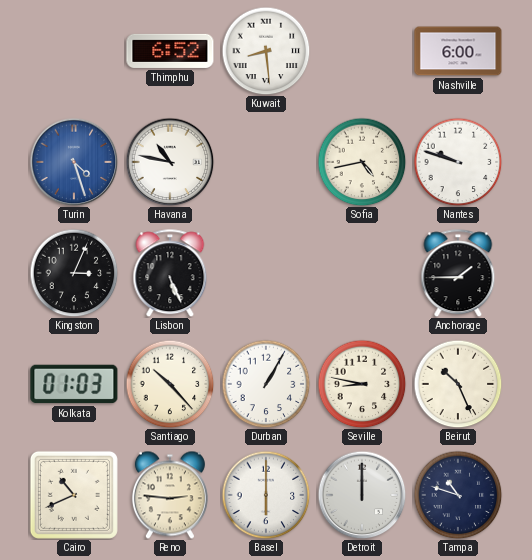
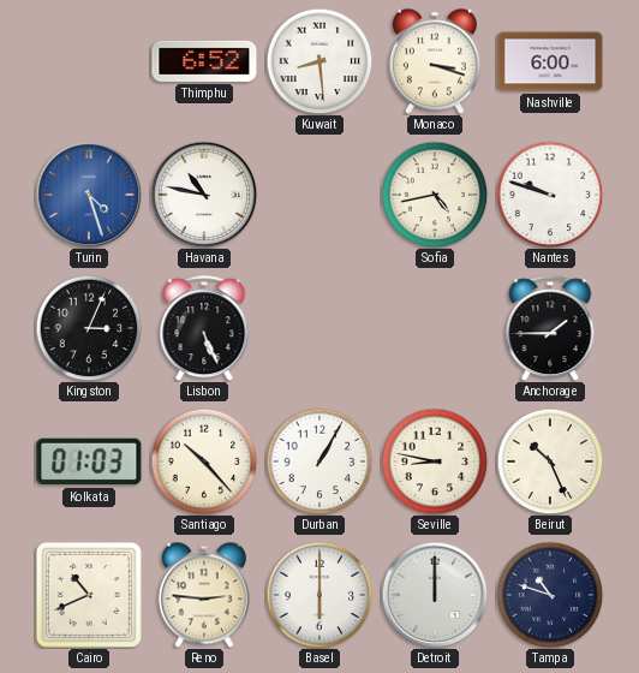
Monaco: none -> 3:18 (435, 61)
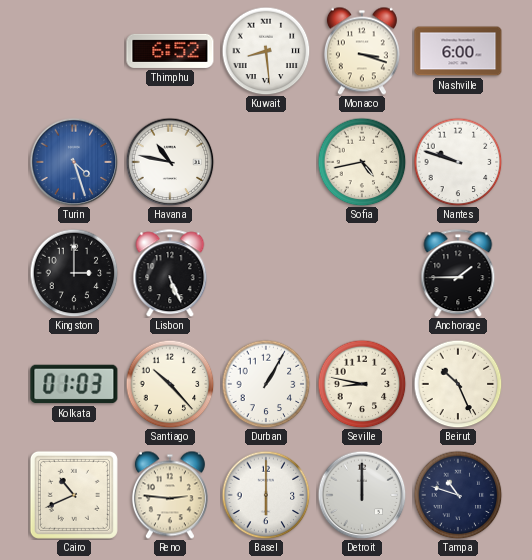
Kingston: 3:04 -> 3:00 (74, 273)
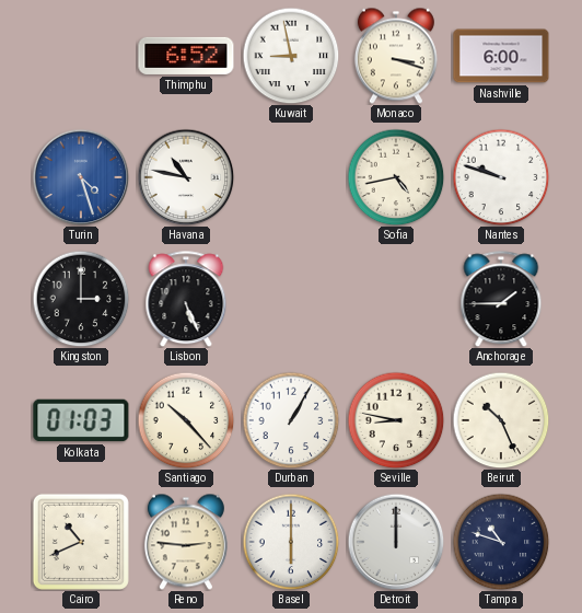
Kuwait: 8:29 -> 8:58 (291, 56)
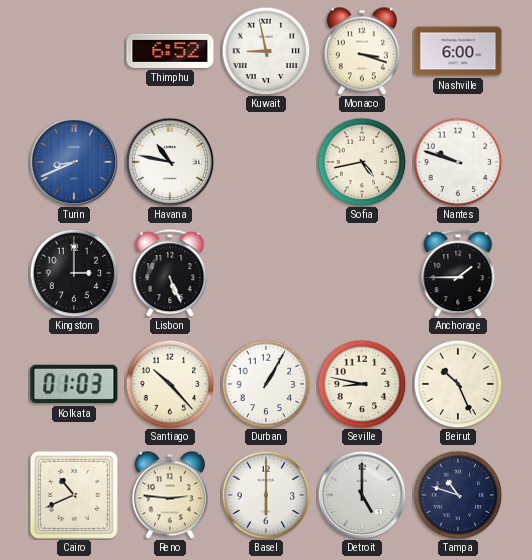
Turin: 4:27 -> 8:41 (74, 162)
Detroit: 12:00 -> 5:00 (362, 495)
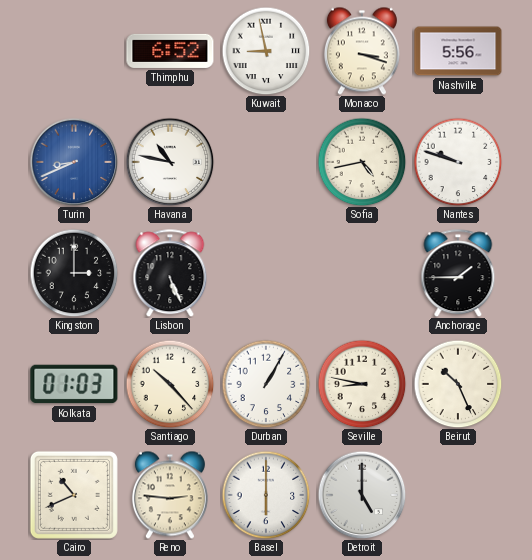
Nashville: 6:00 -> 5:56 (458, 51)
Tampa: 10:48 -> none (458, 495)
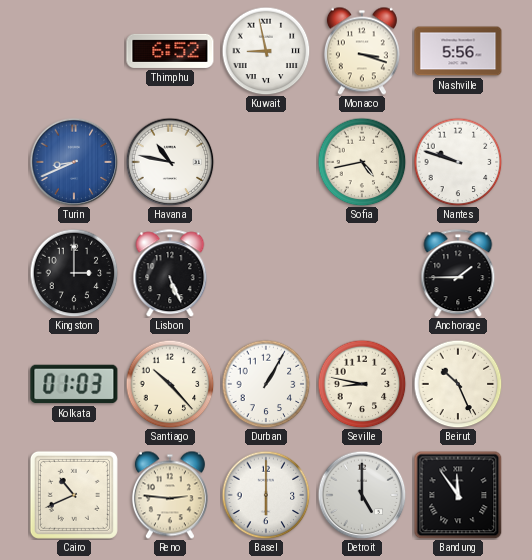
Bandung: none -> 11:54 (458, 495)
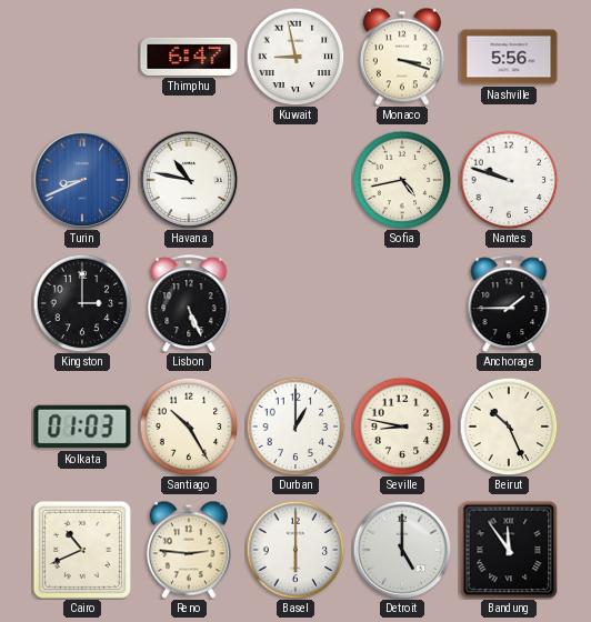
Thimphu: 6:52 -> 6:47 (189, 57)
Santiago: 10:23 -> 10:25 (189, 427)
Durban: 1:05 -> 1:00 (295, 427)
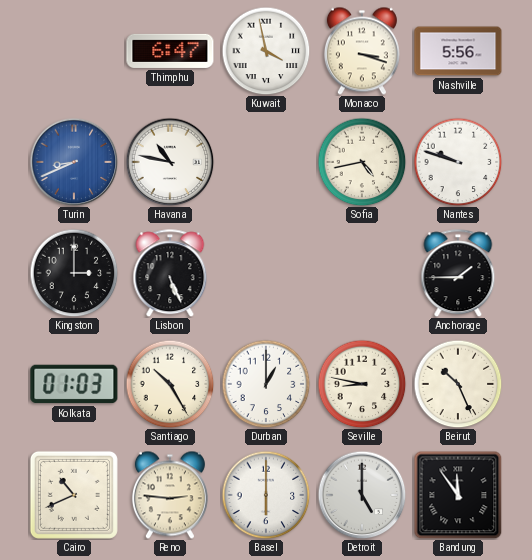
Kuwait: 8:58 -> 3:58 (266, 51)
